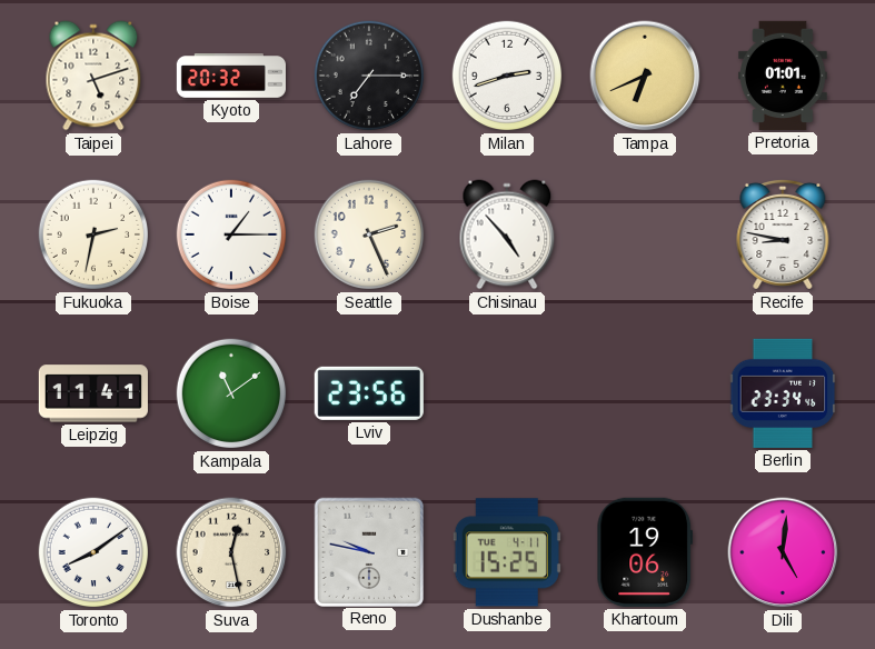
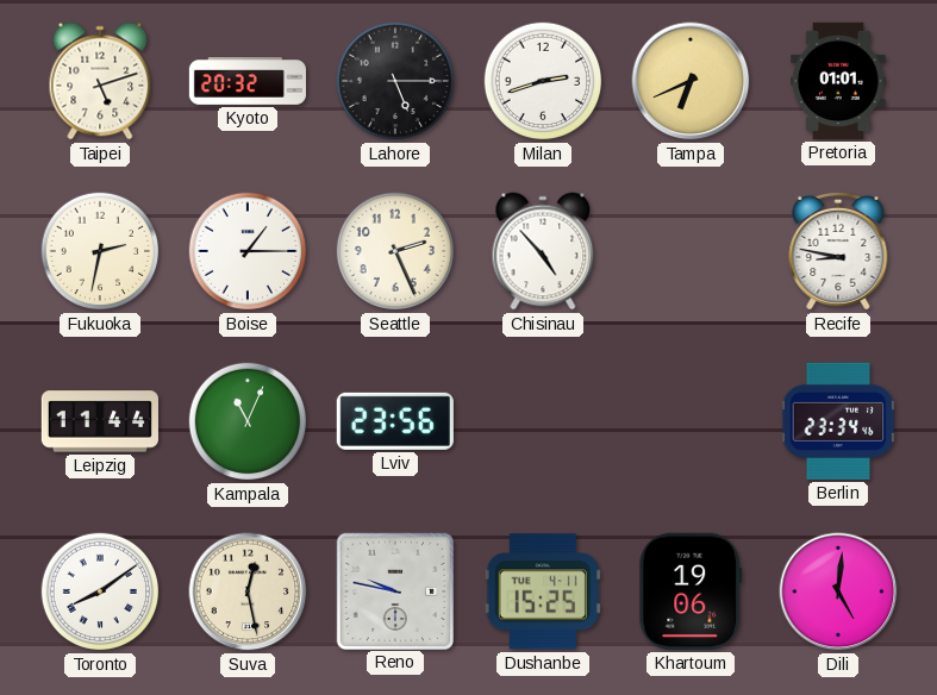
Lahore: 7:15 -> 5:15 (395, 81)
Leipzig: 11:41 -> 11:44 (100, 421)
Kampala: 11:09 -> 11:04 (248, 421)
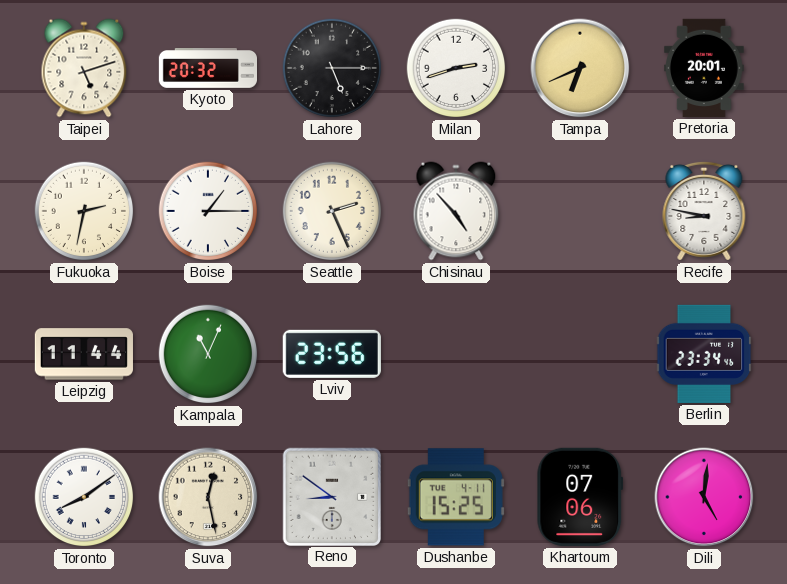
Pretoria: 01:01 -> 20:01 (705, 68)
Reno: 9:47 -> 8:51 (331, 496)
Khartoum: 19:06 -> 07:06 (580, 497)
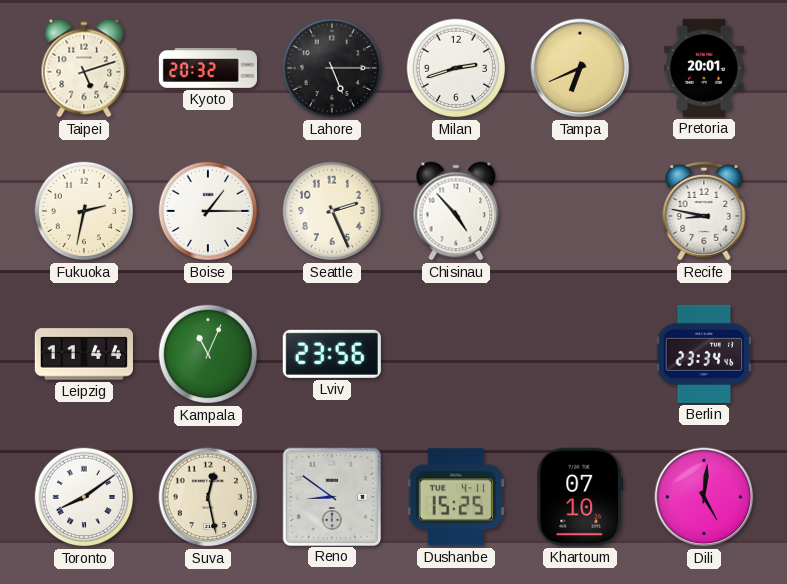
Khartoum: 07:06 -> 07:10 (580, 497)
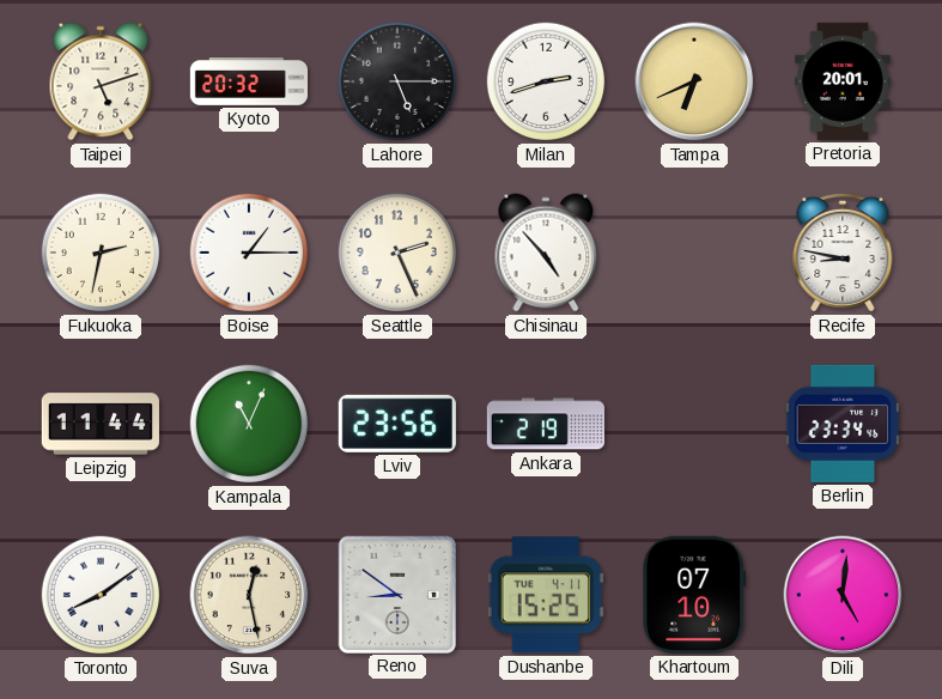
Ankara: none -> 2:19 (546, 424)
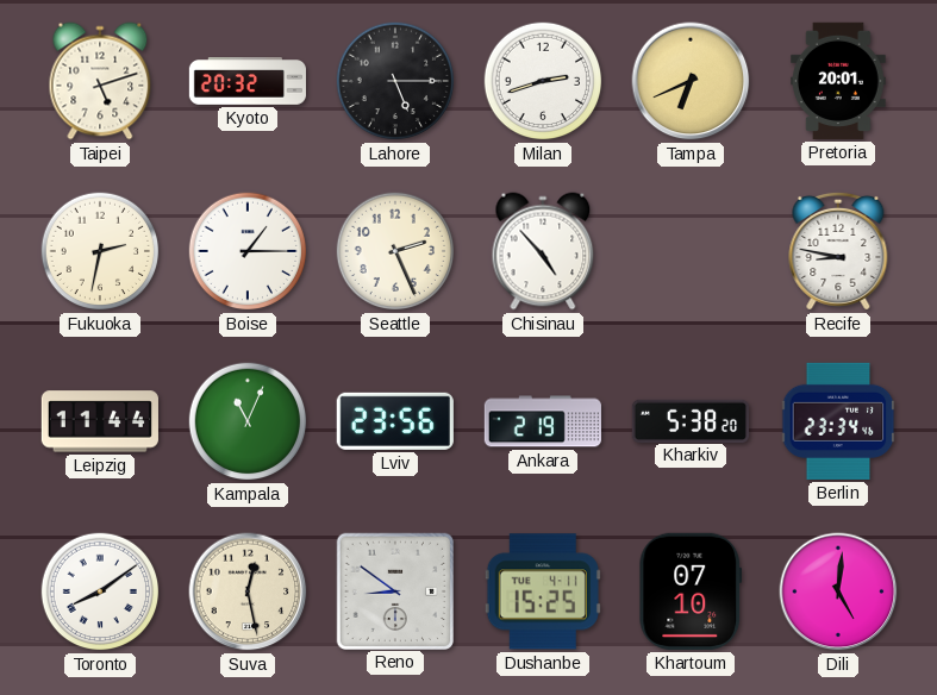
Kharkiv: none -> 5:38 (689, 420)
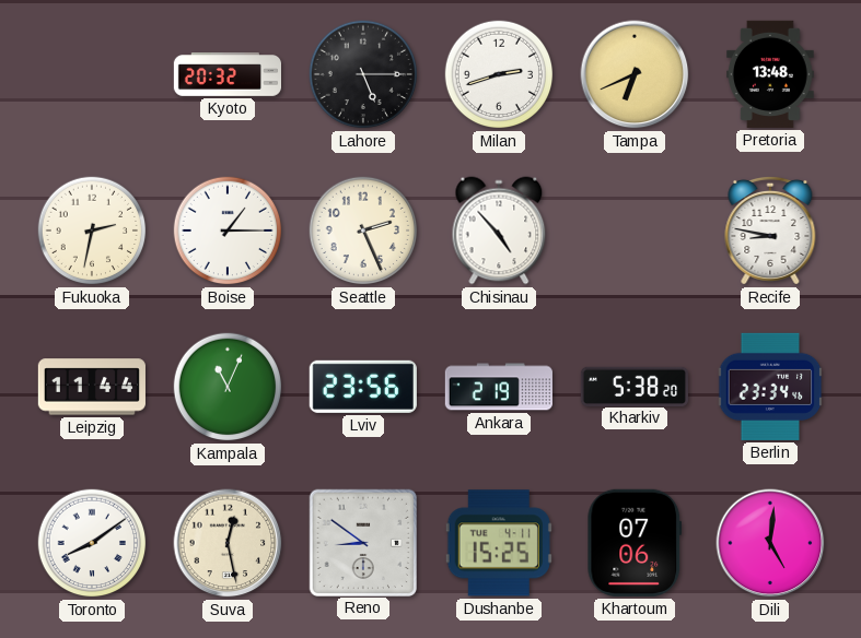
Taipei: 5:12 -> none (100, 81)
Pretoria: 20:01 -> 13:48 (771, 74)
Khartoum: 07:10 -> 07:06 (635, 543)
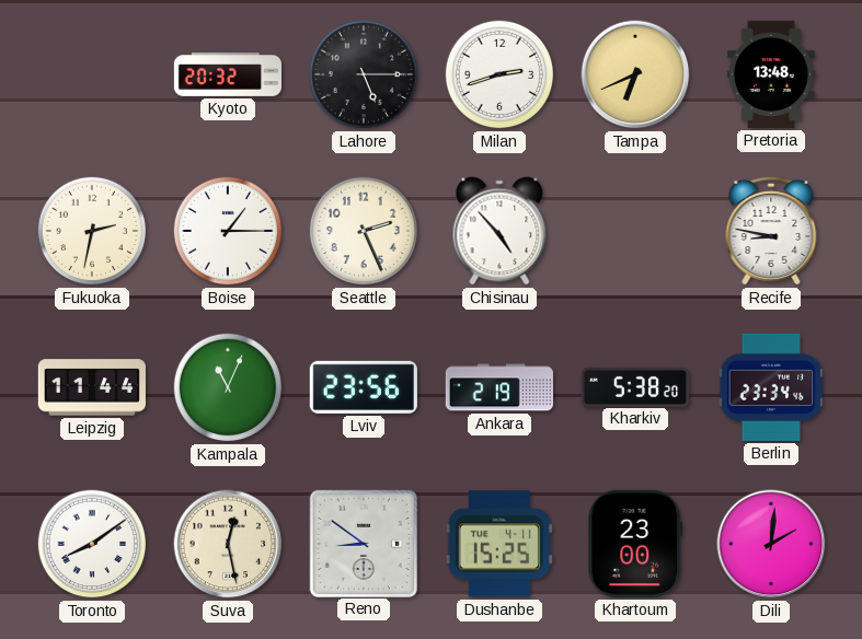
Khartoum: 07:06 -> 23:00 (635, 544)
Dili: 5:01 -> 2:01 (771, 544)
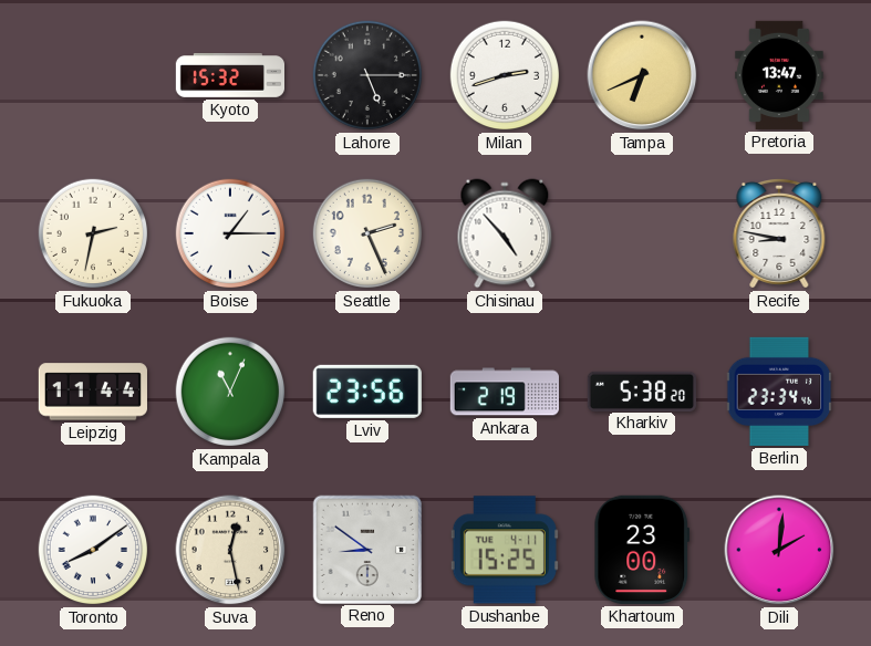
Kyoto: 20:32 -> 15:32 (229, 76)
Pretoria: 13:48 -> 13:47 (780, 75)
